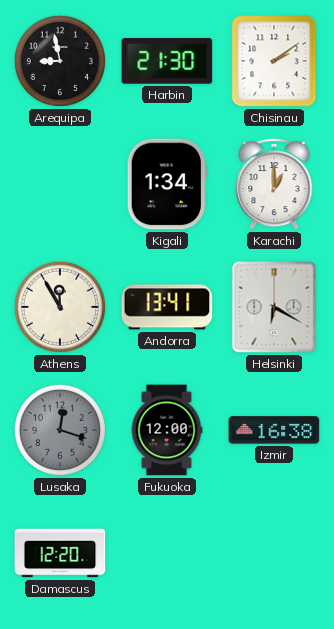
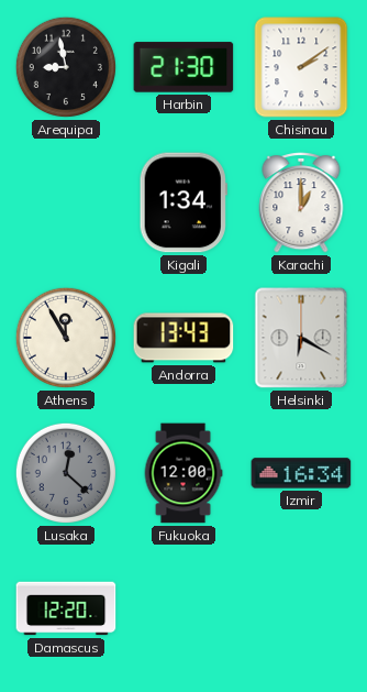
Andorra: 13:41 -> 13:43 (183, 338)
Lusaka: 12:18 -> 12:22 (66, 473)
Izmir: 16:38 -> 16:34 (301, 473)
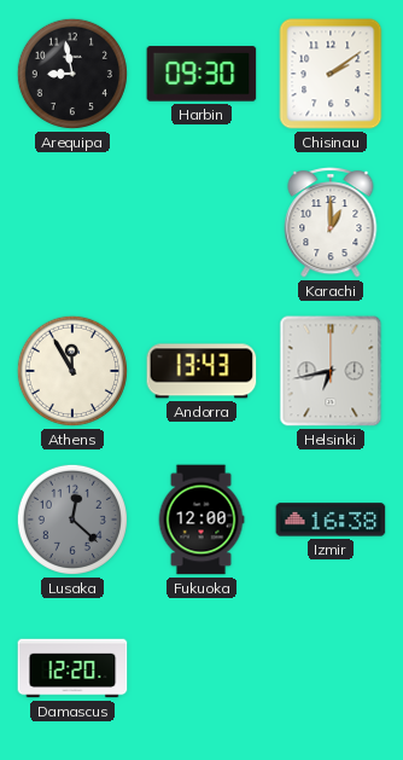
Harbin: 21:30 -> 09:30 (201, 74)
Kigali: 1:34 -> none (183, 202)
Helsinki: 6:20 -> 6:43 (331, 371)
Izmir: 16:34 -> 16:38 (331, 520)
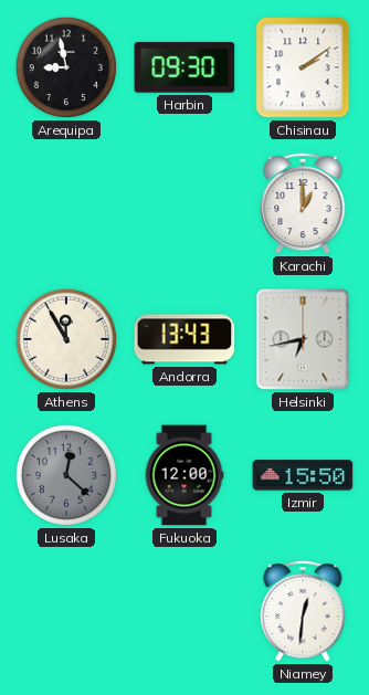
Izmir: 16:38 -> 15:50 (303, 475)
Damascus: 12:20 -> none (72, 668)
Niamey: none -> 12:31 (303, 611)
